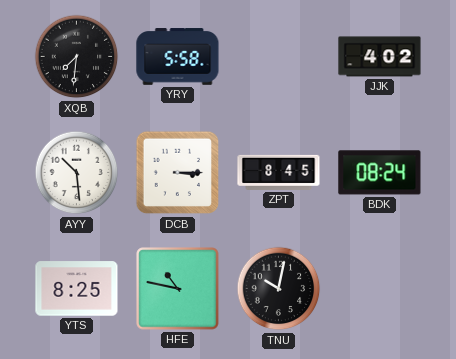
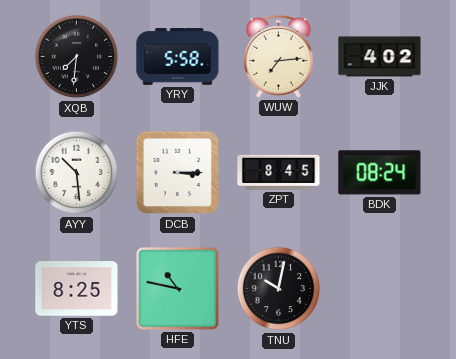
WUW: none -> 7:14 (279, 56)
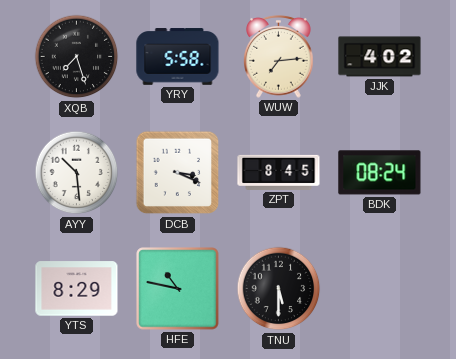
XQB: 7:31 -> 7:27 (77, 57)
DCB: 3:15 -> 3:19 (178, 173)
YTS: 8:25 -> 8:29 (77, 289)
TNU: 10:02 -> 5:30 (279, 289)
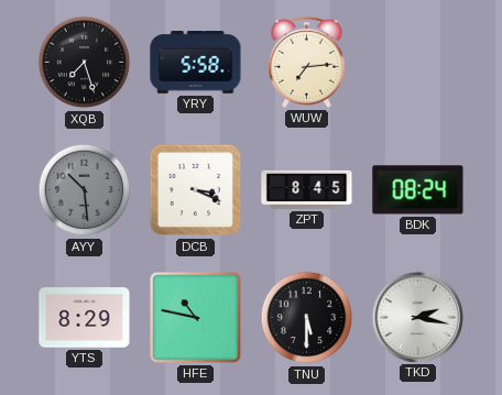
JJK: 4:02 -> none (380, 57)
AYY dial: white -> grey (85, 190)
TKD: none -> 2:17 (417, 317)
